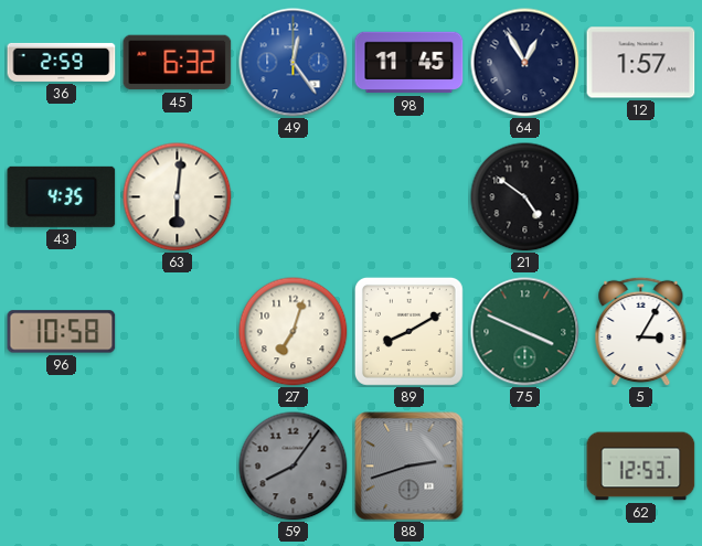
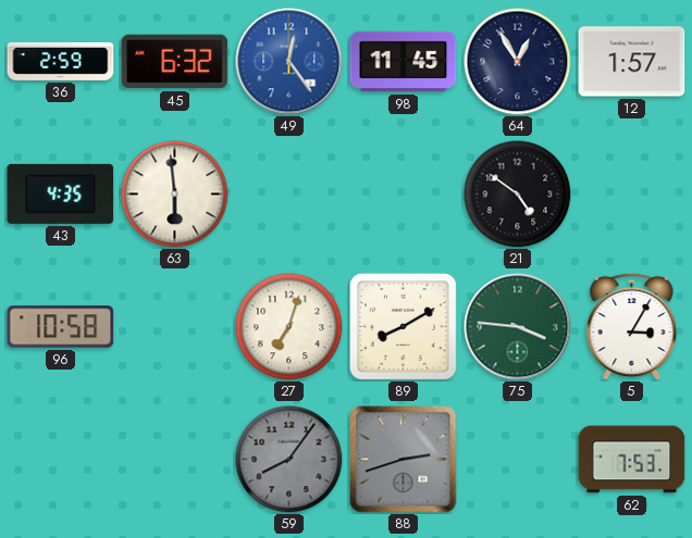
63: 6:01 -> 5:59 (175, 195)
75: 3:49 -> 3:46 (518, 327)
62: 12:53 -> 7:53 (632, 460)
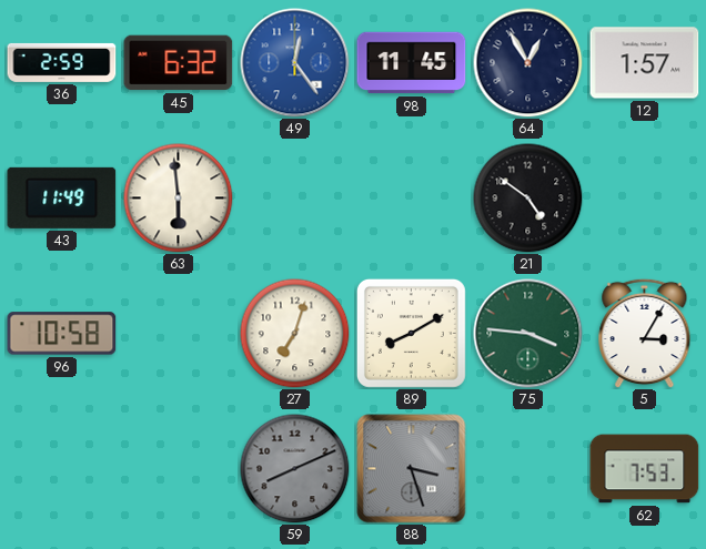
43: 4:35 -> 11:49 (62, 197)
59: 8:06 -> 8:11 (295, 469)
88: 2:42 -> 3:27 (412, 469)
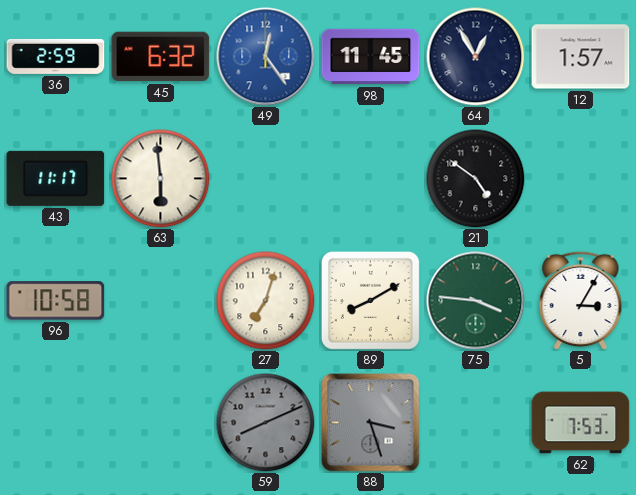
43: 11:49 -> 11:17 (56, 178)
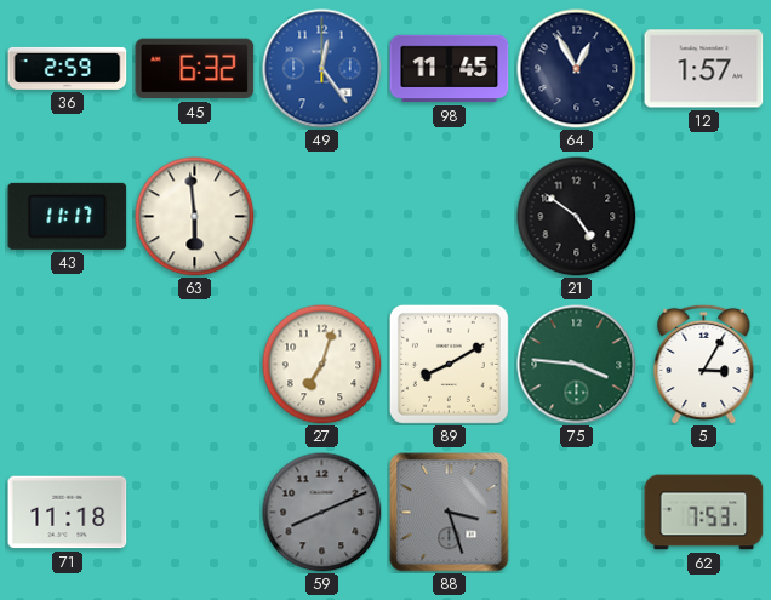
96: 10:58 -> none (56, 301)
71: none -> 11:18 (68, 513)
